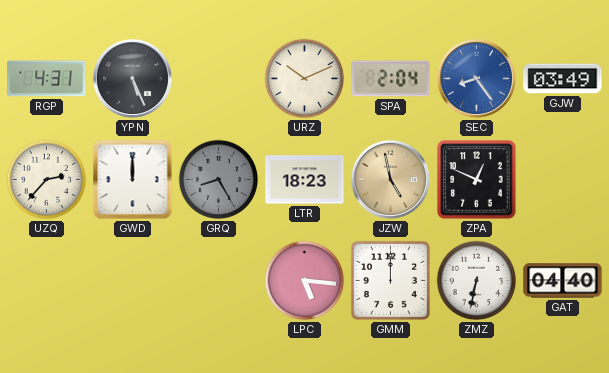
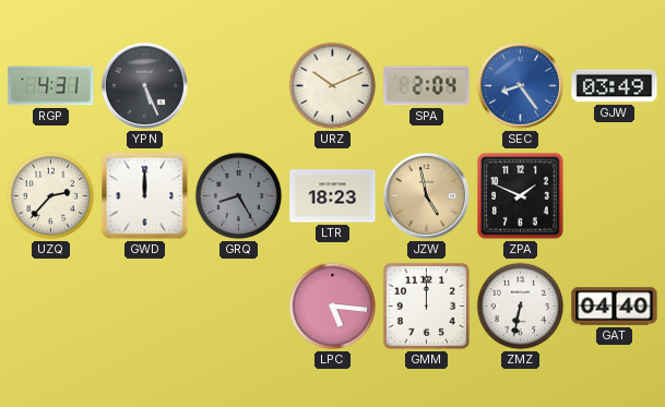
ZPA: 12:49 -> 1:49 (521, 196)
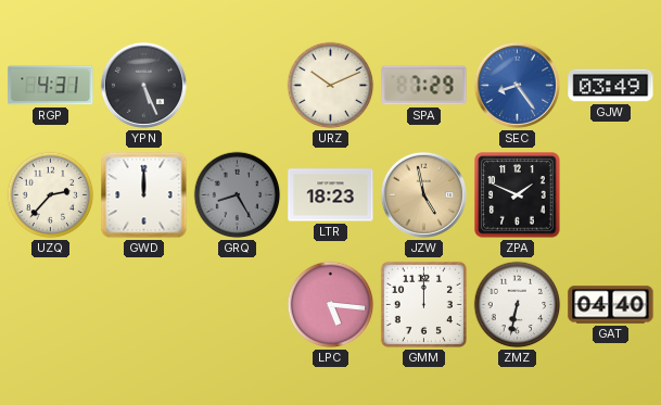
SPA: 2:04 -> 7:29 (424, 86)
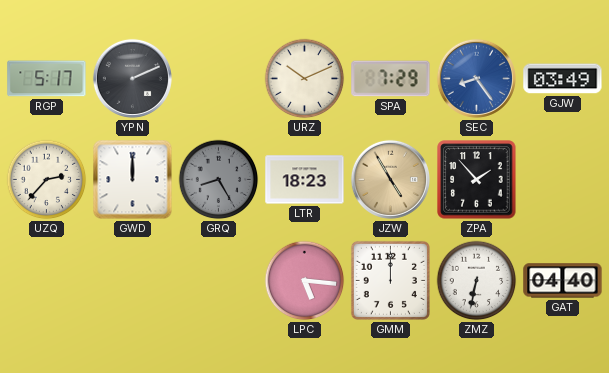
RGP: 4:31 -> 5:17 (47, 79)
YPN: 5:26 -> 2:11 (132, 78)
JZW: 4:58 -> 4:55 (390, 179)
ZPA: 1:49 -> 1:53 (477, 180)
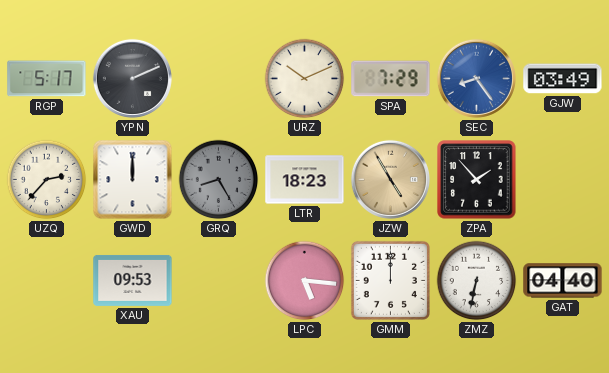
XAU: none -> 09:53 (133, 280)
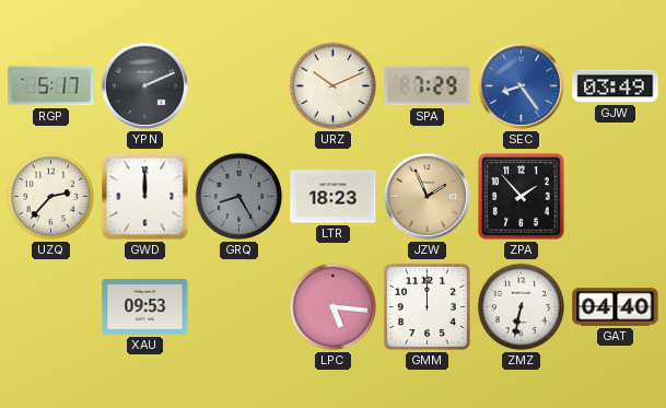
JZW: 4:55 -> 1:56 (427, 196)
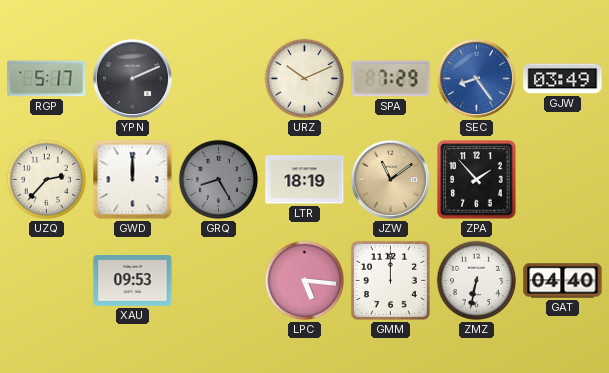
LTR: 18:23 -> 18:19 (305, 180)
JZW: 1:56 -> 11:09 (390, 179)
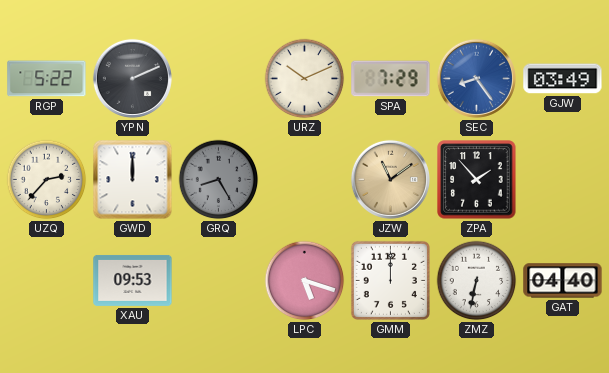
RGP: 5:17 -> 5:22 (47, 79)
LTR: 18:19 -> none (305, 180)
LPC: 5:16 -> 5:18 (305, 281)
